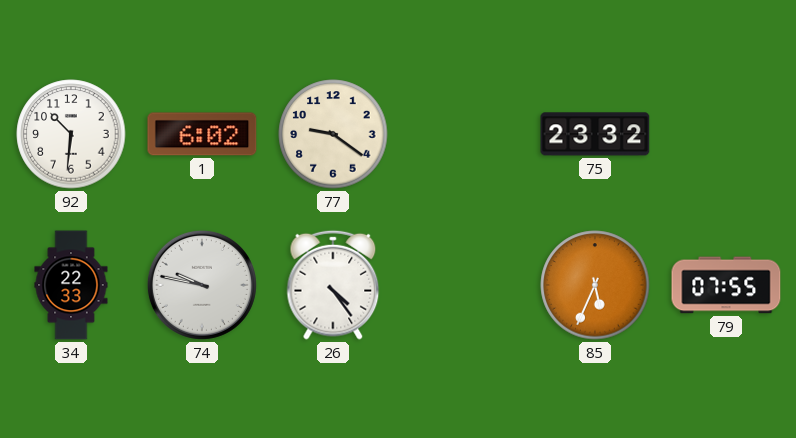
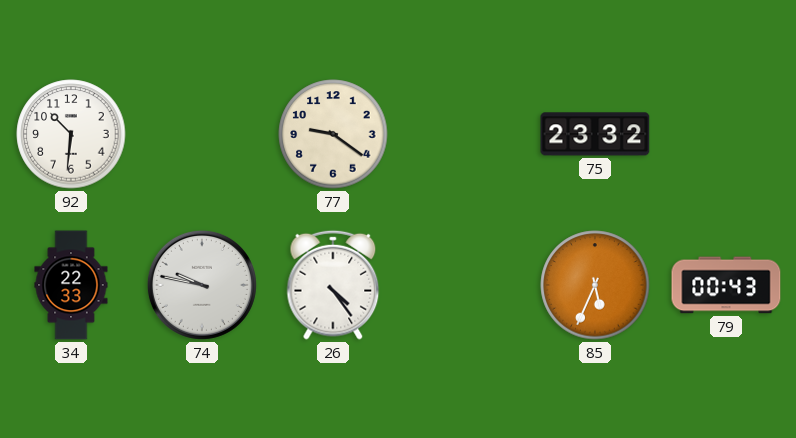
1: 6:02 -> none (202, 134)
79: 07:55 -> 00:43 (726, 285)
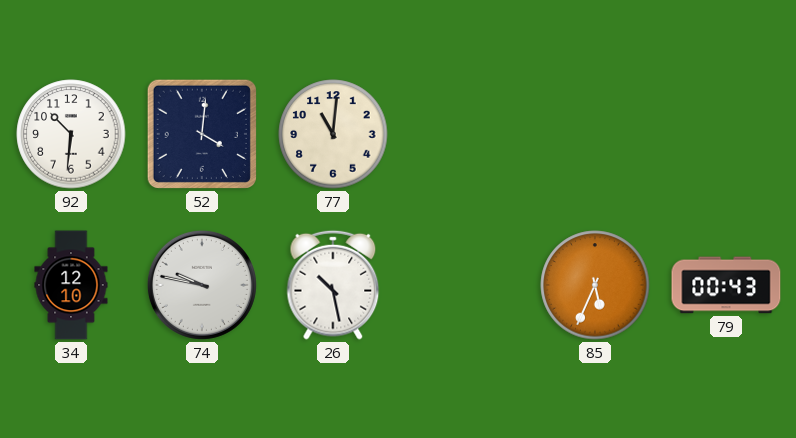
52: none -> 4:01 (202, 134)
77: 9:21 -> 11:01 (333, 134)
75: 23:32 -> none (595, 134)
34: 22:33 -> 12:10 (71, 285)
26: 4:24 -> 10:28 (333, 285)
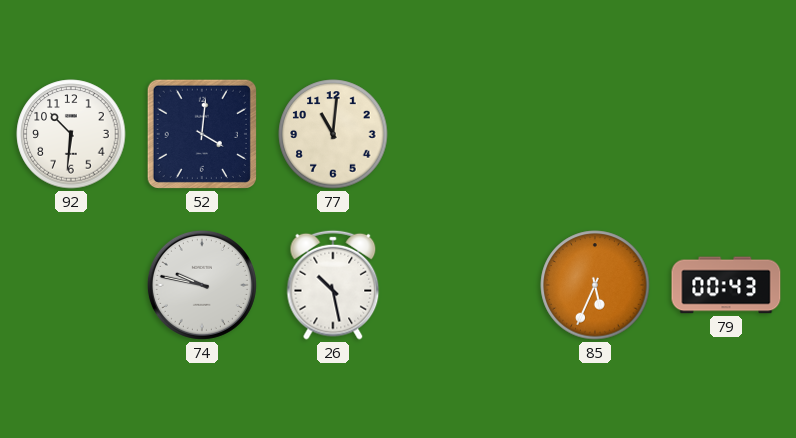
34: 12:10 -> none (71, 285)
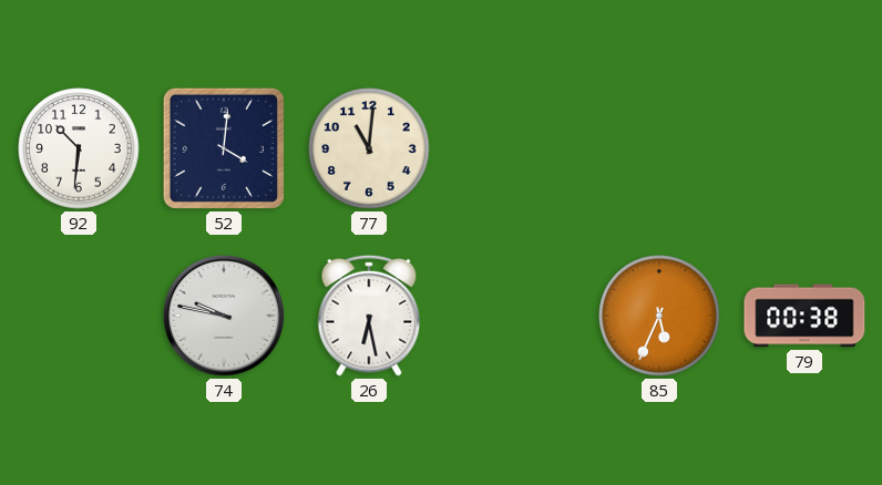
26: 10:28 -> 6:28 (369, 316)
79: 00:43 -> 00:38 (804, 316)
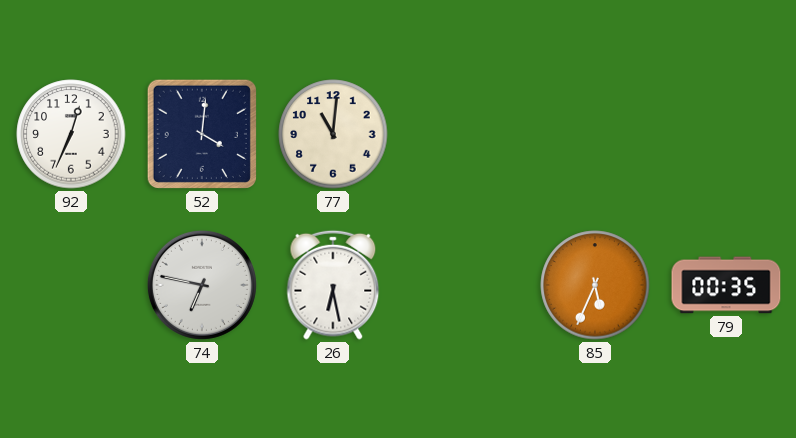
92: 10:31 -> 12:34 (71, 134)
74: 9:47 -> 6:47 (202, 285)
79: 00:38 -> 00:35 (726, 285)
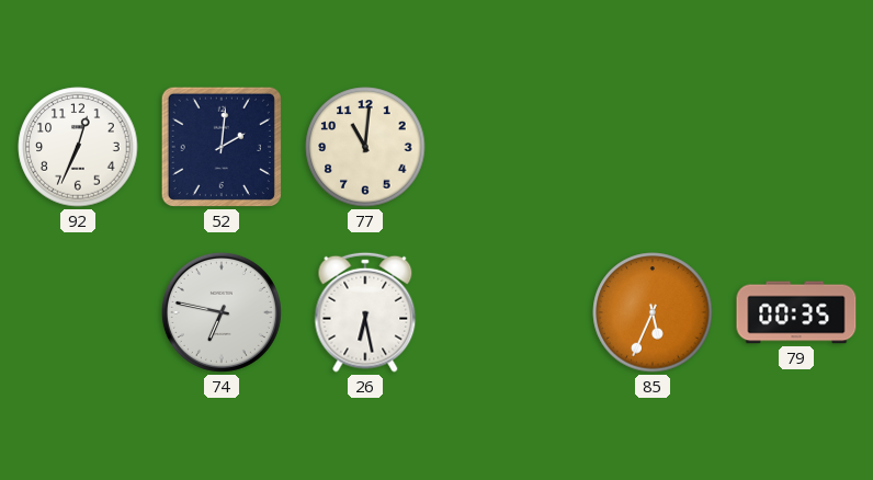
52: 4:01 -> 2:01 (222, 147)
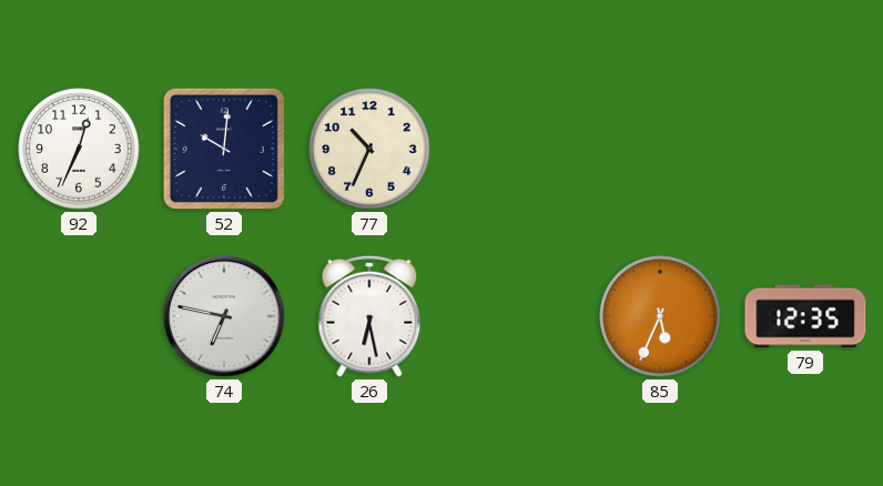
52: 2:01 -> 10:01 (224, 149)
77: 11:01 -> 10:34 (369, 149)
79: 00:35 -> 12:35 (805, 316)
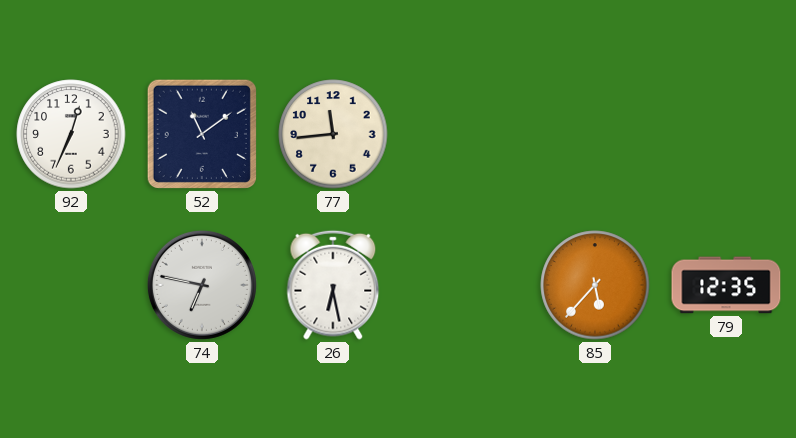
52: 10:01 -> 11:09 (202, 134)
77: 10:34 -> 11:44 (333, 134)
85: 5:34 -> 5:37 (595, 285)
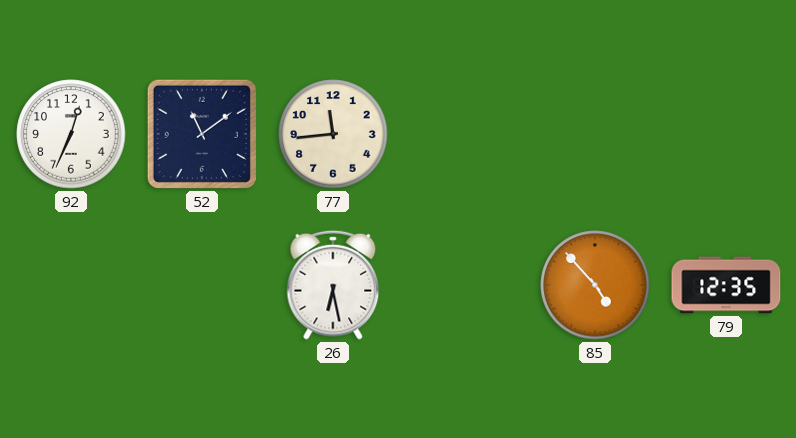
74: 6:47 -> none (202, 285)
85: 5:37 -> 4:53 (595, 285)
